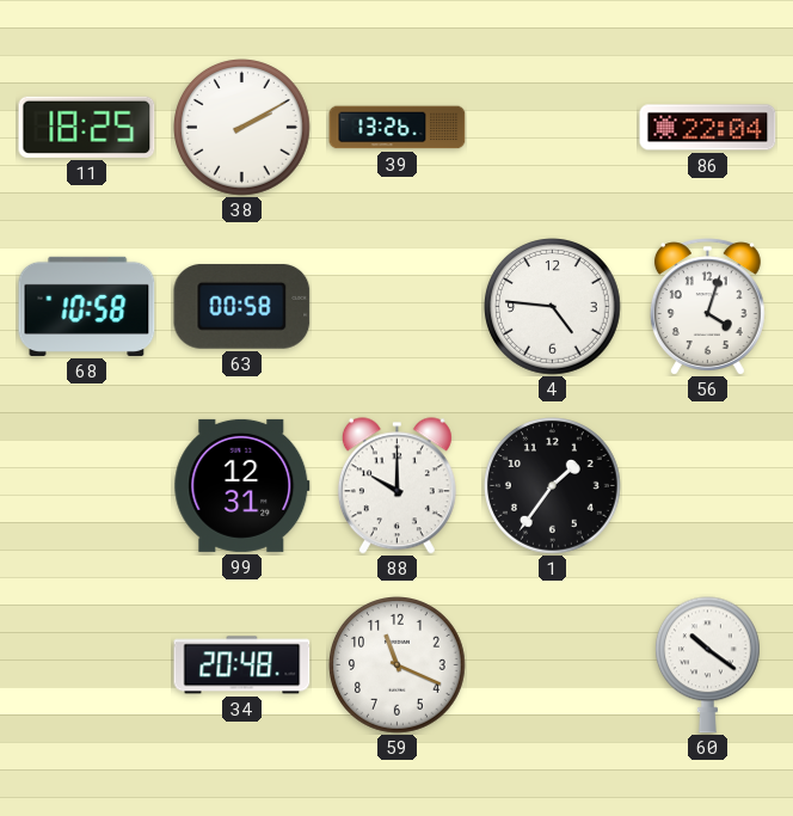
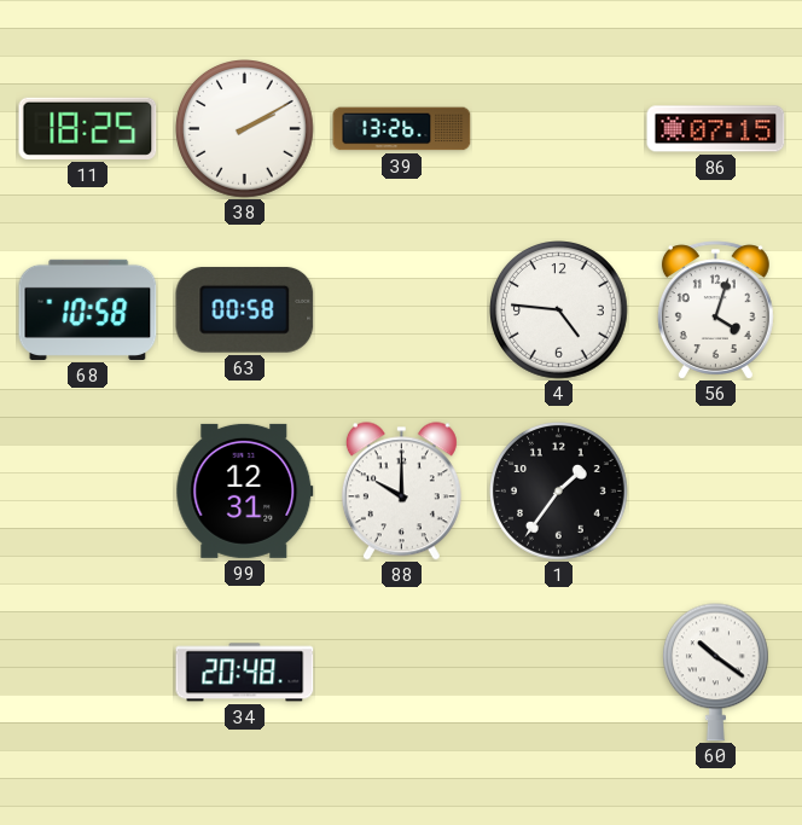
86: 22:04 -> 07:15 (716, 129)
59: 11:19 -> none (398, 665)
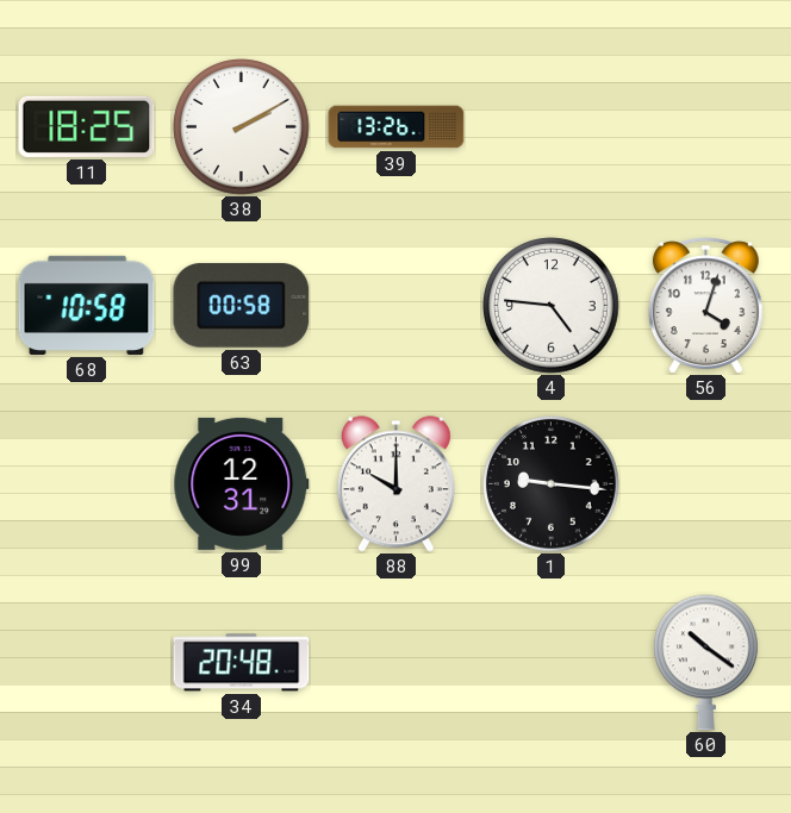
86: 07:15 -> none (716, 129)
1: 1:36 -> 9:16 (552, 484)
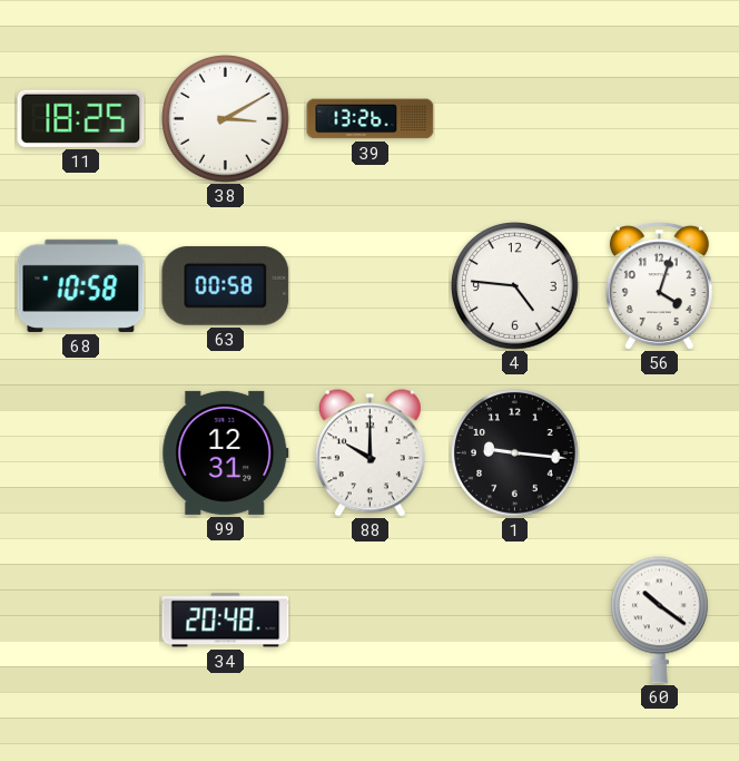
38: 2:10 -> 3:10 (226, 119)
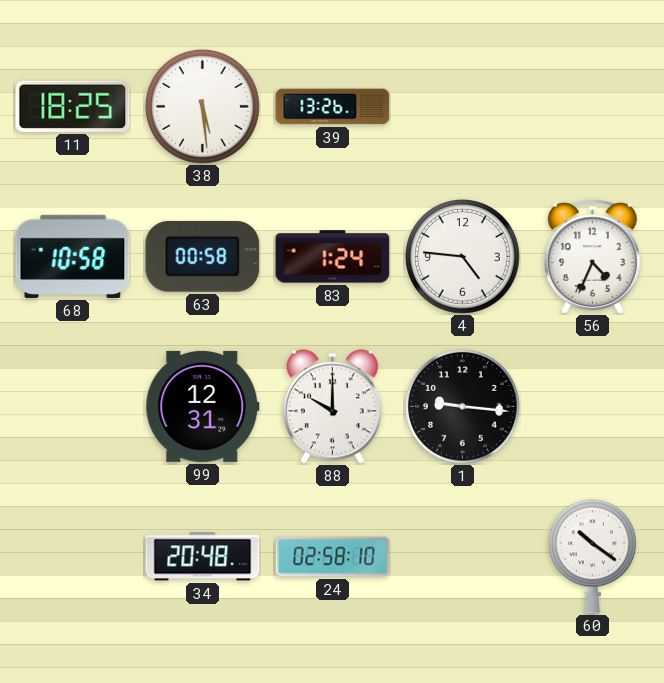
38: 3:10 -> 5:29 (203, 107)
83: none -> 1:24 (333, 257)
56: 4:03 -> 4:34 (592, 257)
24: none -> 02:58 (333, 557)
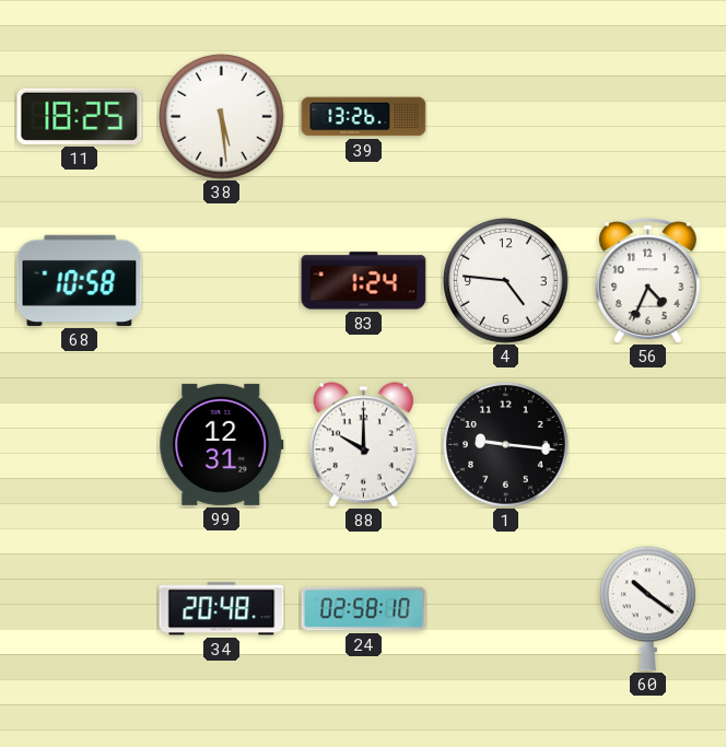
63: 00:58 -> none (203, 256)
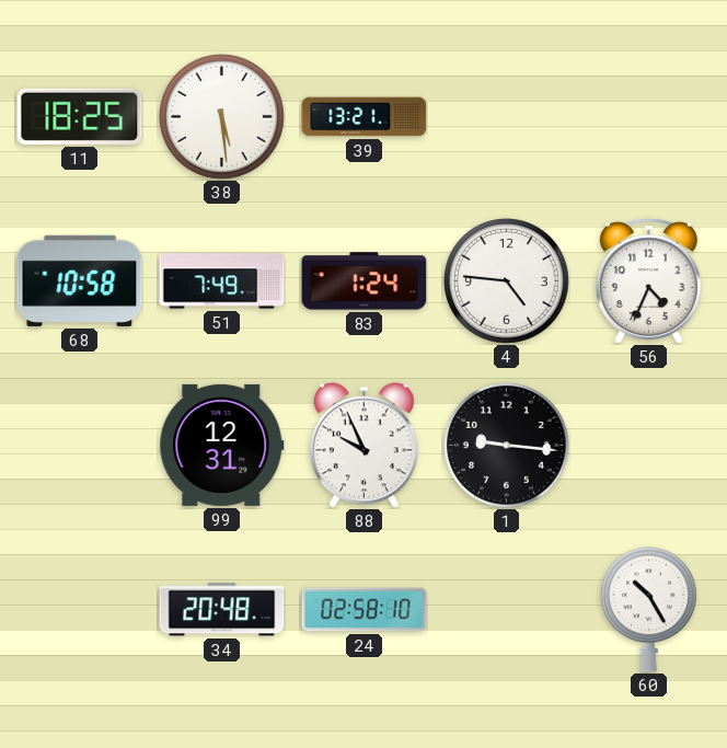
39: 13:26 -> 13:21 (365, 117)
51: none -> 7:49 (222, 281)
88: 10:00 -> 9:56 (363, 446)
60: 10:21 -> 10:25 (648, 610)
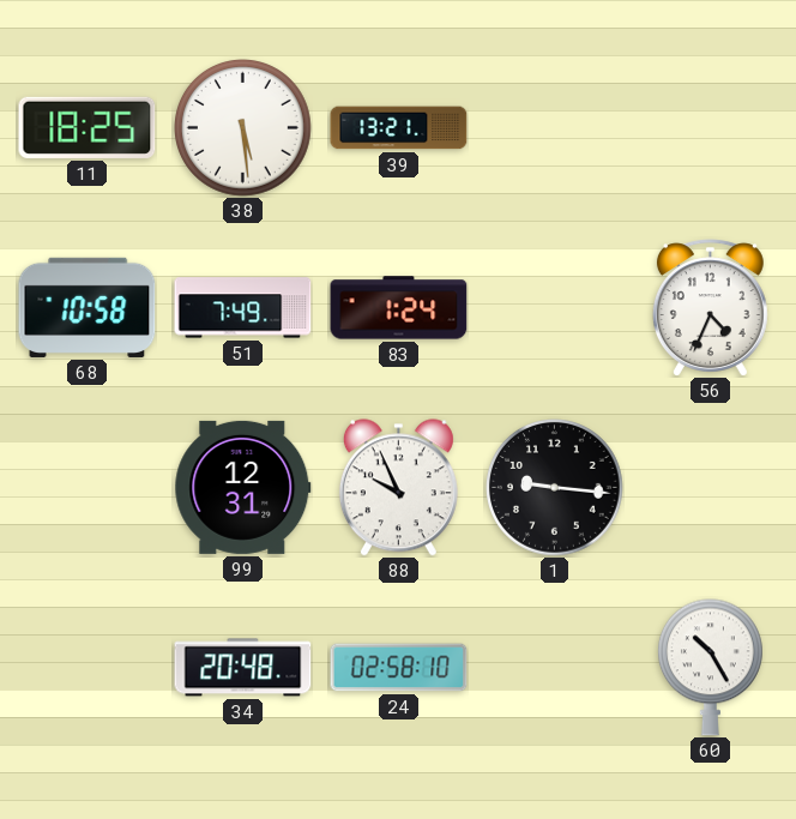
4: 4:46 -> none (507, 281)
